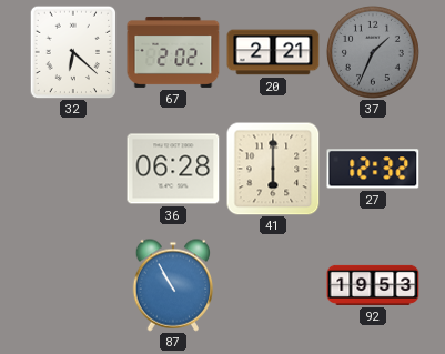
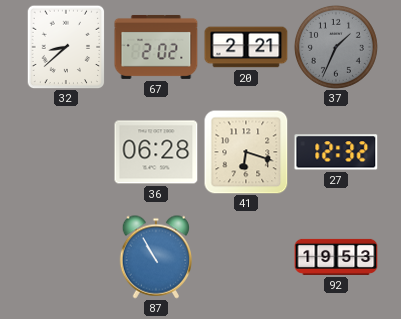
32: 6:22 -> 8:38 (66, 47)
41: 6:00 -> 6:18 (246, 152)
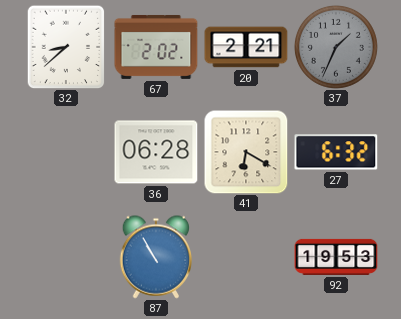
41: 6:18 -> 6:20 (246, 152)
27: 12:32 -> 6:32 (336, 152)
